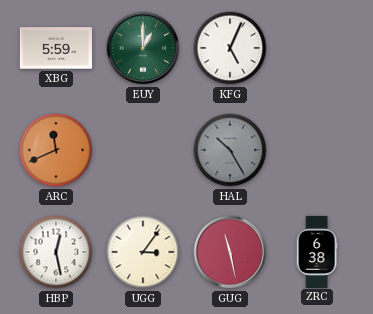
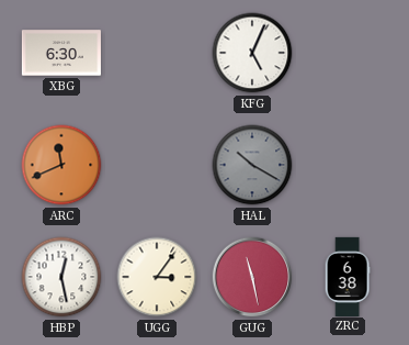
XBG: 5:59 -> 6:30 (61, 53)
EUY: 1:00 -> none (143, 48)
HAL: 10:25 -> 10:20 (252, 165)
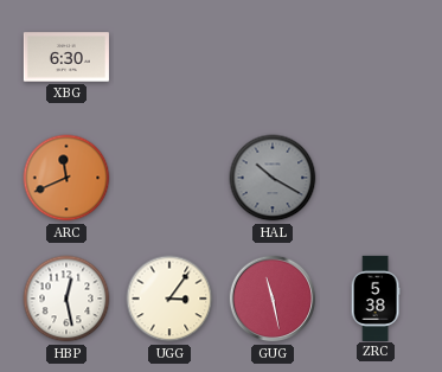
KFG: 5:04 -> none (252, 53)
ZRC: 6:38 -> 5:38 (376, 297)
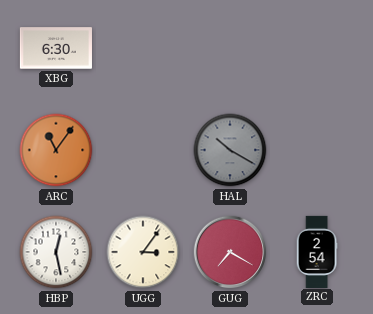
ARC: 11:41 -> 11:06 (56, 150)
GUG: 11:28 -> 7:20 (230, 252)
ZRC: 5:38 -> 2:54 (317, 251)
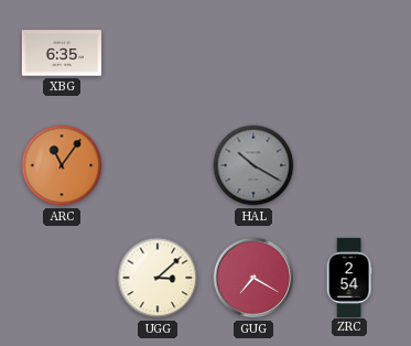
XBG: 6:30 -> 6:35 (62, 53)
HBP: 12:28 -> none (56, 252)
UGG: 3:06 -> 3:08 (158, 278)
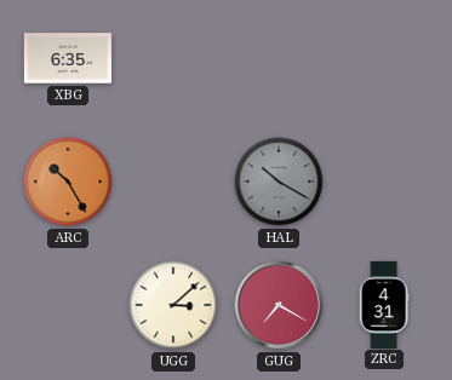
ARC: 11:06 -> 10:25 (68, 182)
ZRC: 2:54 -> 4:31 (384, 304)
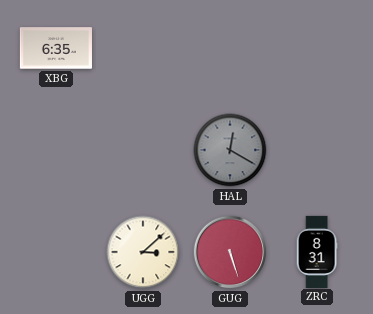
ARC: 10:25 -> none (68, 182)
HAL: 10:20 -> 12:20 (230, 150)
GUG: 7:20 -> 5:27 (230, 252)
ZRC: 4:31 -> 8:31 (317, 251)
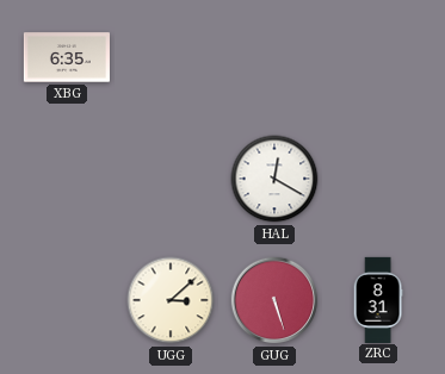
HAL dial: grey -> white (274, 179)
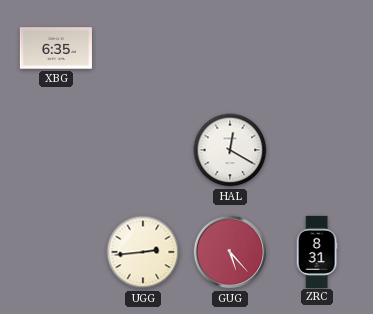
UGG: 3:08 -> 2:44 (143, 252)
GUG: 5:27 -> 5:23 (230, 252)
